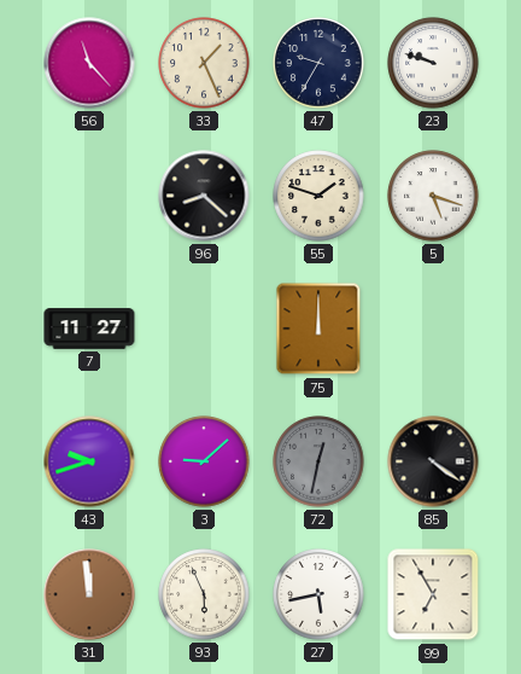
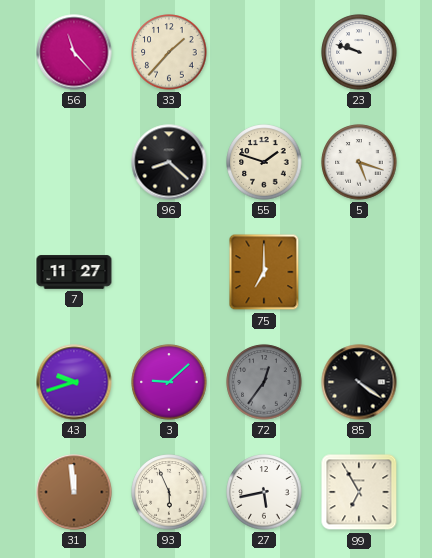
33: 1:26 -> 1:37 (169, 52)
47: 9:35 -> none (318, 63)
75: 12:00 -> 7:00 (264, 272)
72: 12:32 -> 12:36 (264, 382)
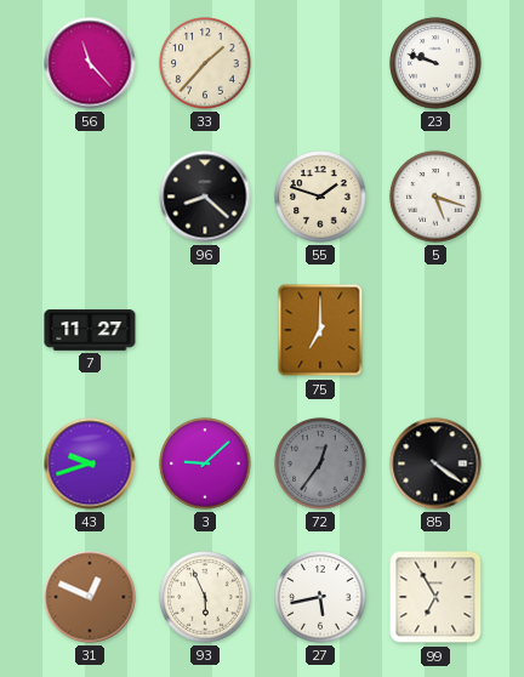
31: 11:59 -> 12:49 (90, 597)
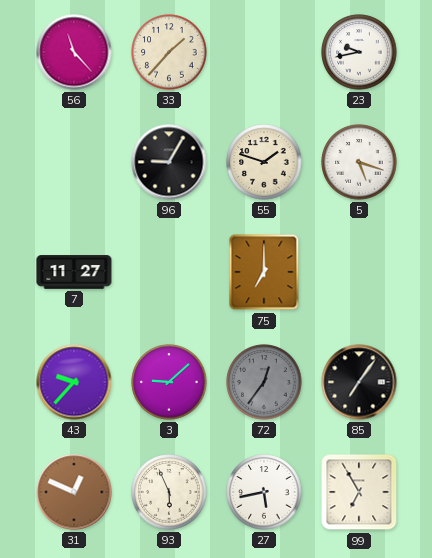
23: 9:48 -> 9:43 (359, 52)
96: 8:22 -> 9:05 (169, 162)
43: 9:42 -> 9:37 (74, 382)
85: 4:21 -> 7:06 (359, 382)
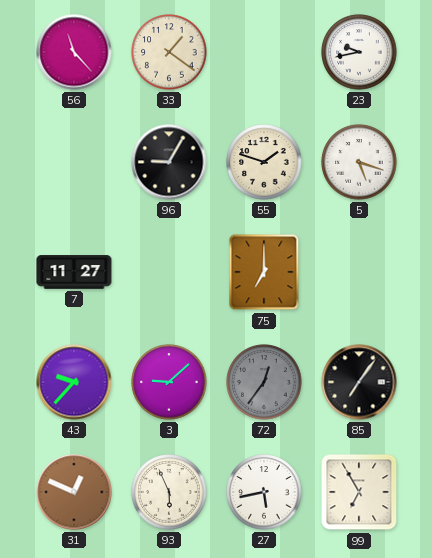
33: 1:37 -> 1:21 (169, 52)
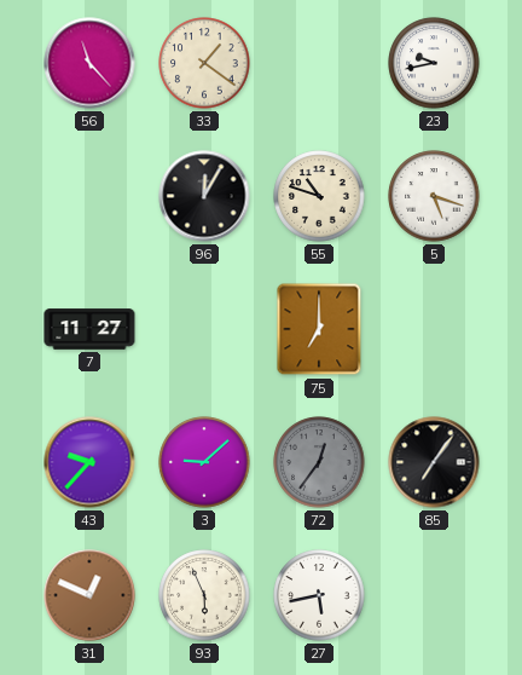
96: 9:05 -> 12:05 (204, 196)
55: 1:48 -> 10:48 (319, 196)
99: 6:55 -> none (359, 492)
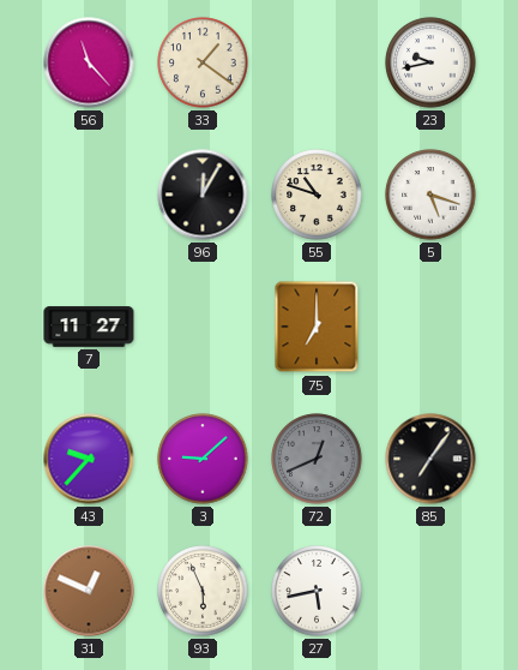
72: 12:36 -> 12:41 (317, 459)
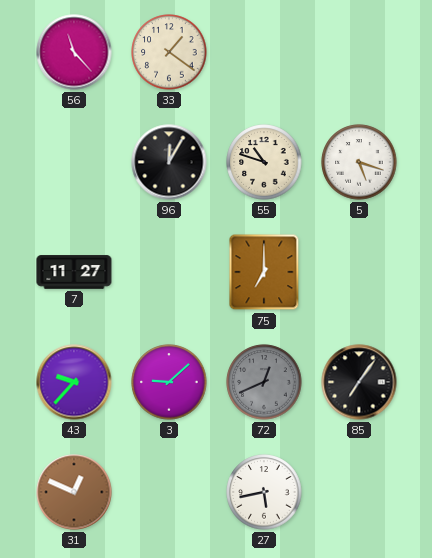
23: 9:43 -> none (430, 62)
93: 5:56 -> none (203, 591)
